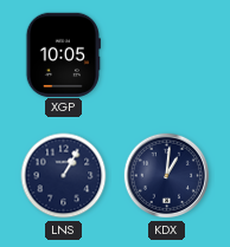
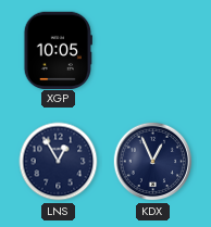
LNS: 1:05 -> 12:55 (59, 162)
KDX: 1:01 -> 12:56 (153, 162)
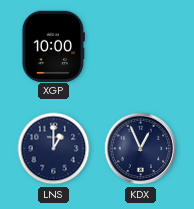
XGP: 10:05 -> 10:00 (53, 46)
LNS: 12:55 -> 1:00 (54, 149)
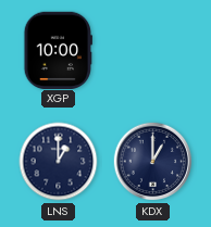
KDX: 12:56 -> 1:00 (153, 162)
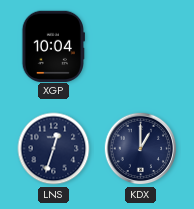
XGP: 10:00 -> 10:04 (53, 46)
LNS: 1:00 -> 12:33 (54, 149)
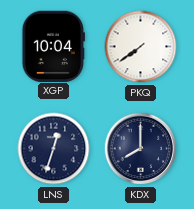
PKQ: none -> 7:39 (141, 47)
KDX: 1:00 -> 8:00 (141, 149)
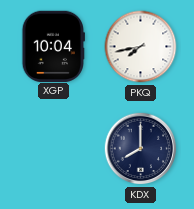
PKQ: 7:39 -> 7:43 (141, 47)
LNS: 12:33 -> none (54, 149)
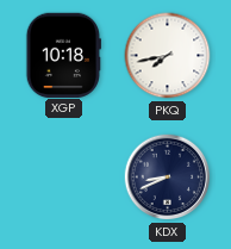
XGP: 10:04 -> 10:18 (63, 55)
KDX: 8:00 -> 8:41 (168, 178)
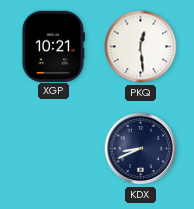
XGP: 10:18 -> 10:21 (53, 46)
PKQ: 7:43 -> 12:29 (141, 47)
